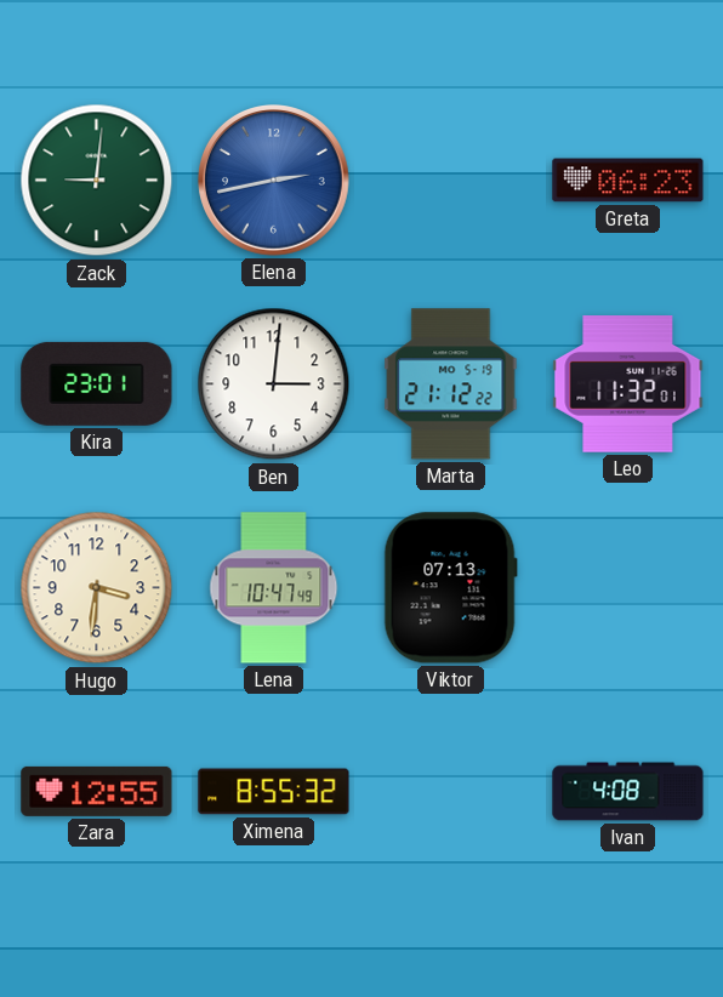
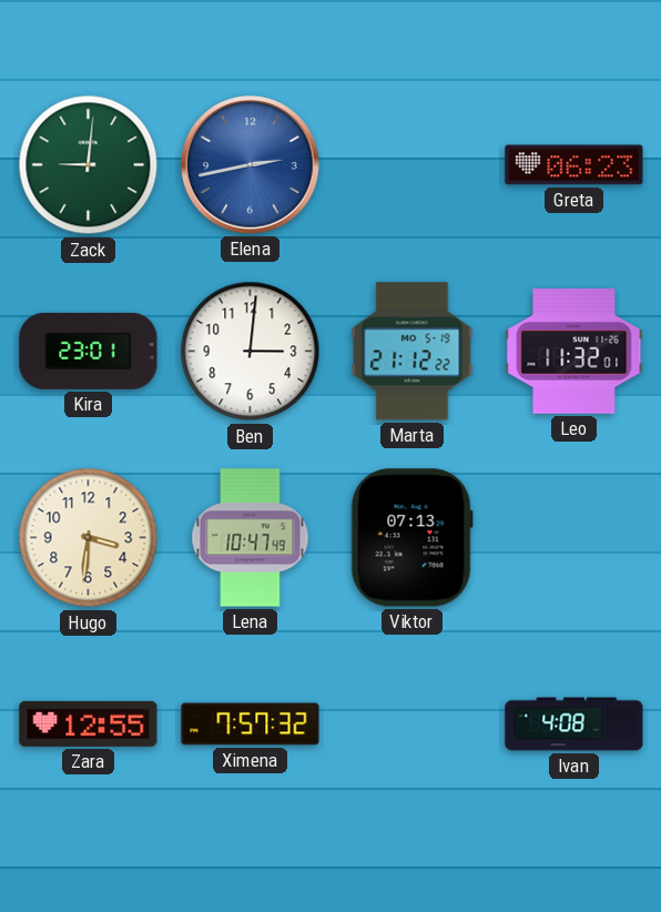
Ximena: 8:55 -> 7:57 (251, 724)
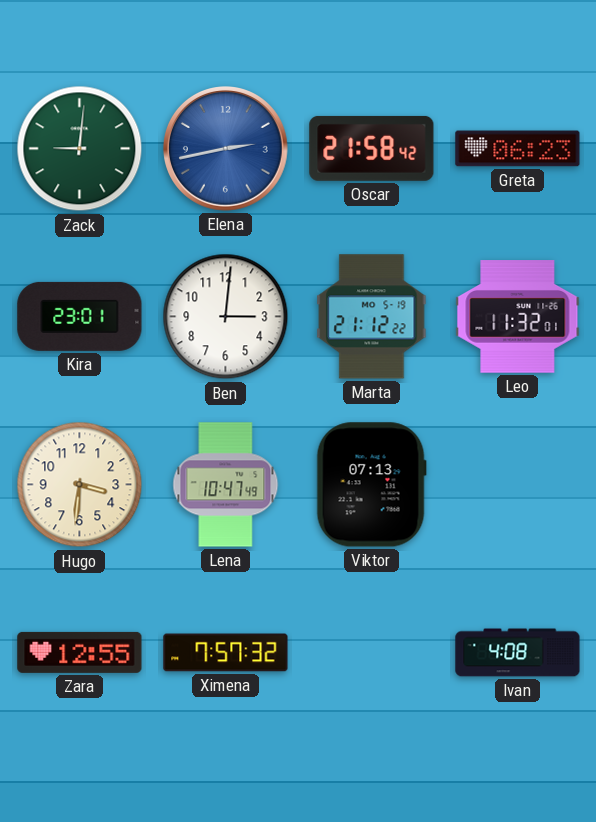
Oscar: none -> 21:58 (372, 148)
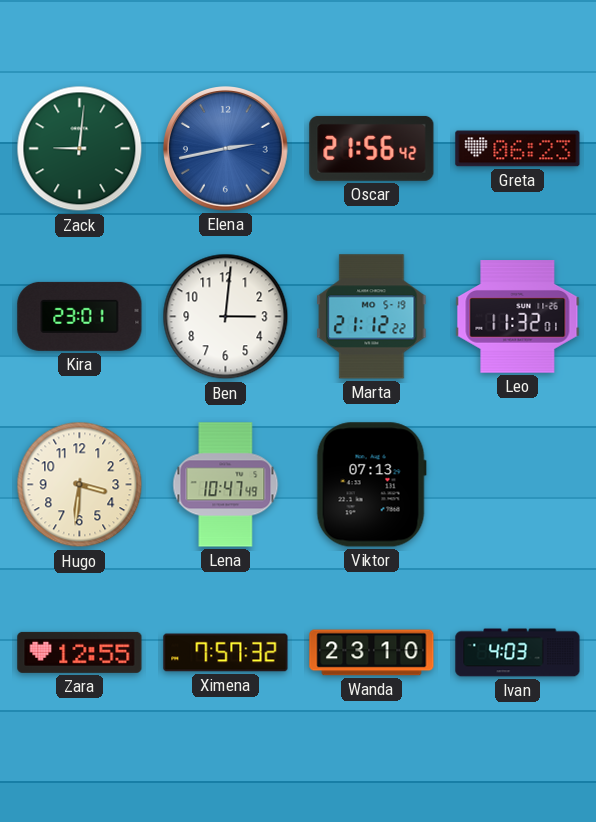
Oscar: 21:58 -> 21:56 (372, 148)
Wanda: none -> 23:10 (372, 653)
Ivan: 4:08 -> 4:03 (518, 653)
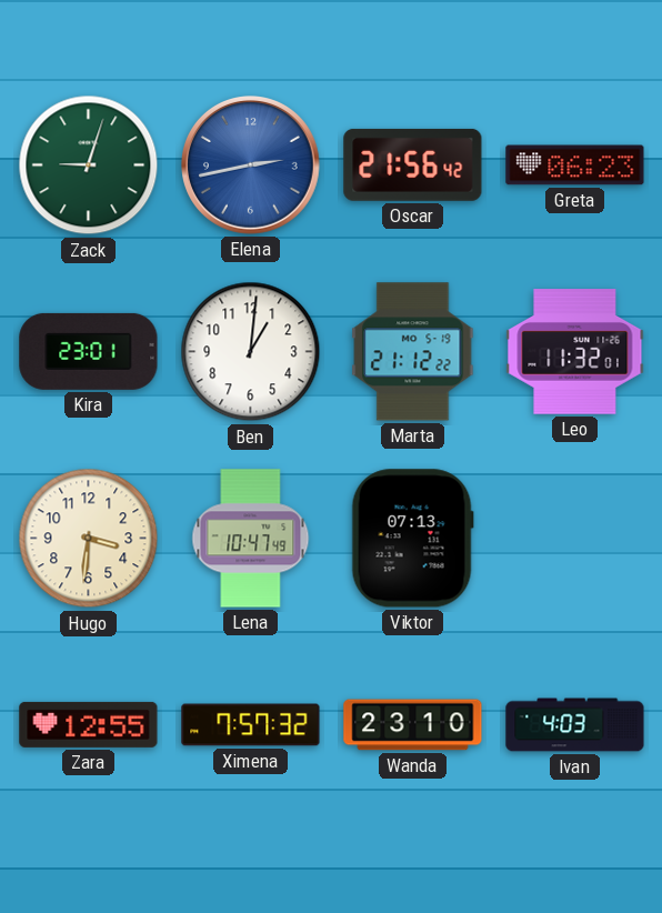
Zack: 9:01 -> 9:03 (89, 165)
Ben: 3:01 -> 1:01 (251, 352)
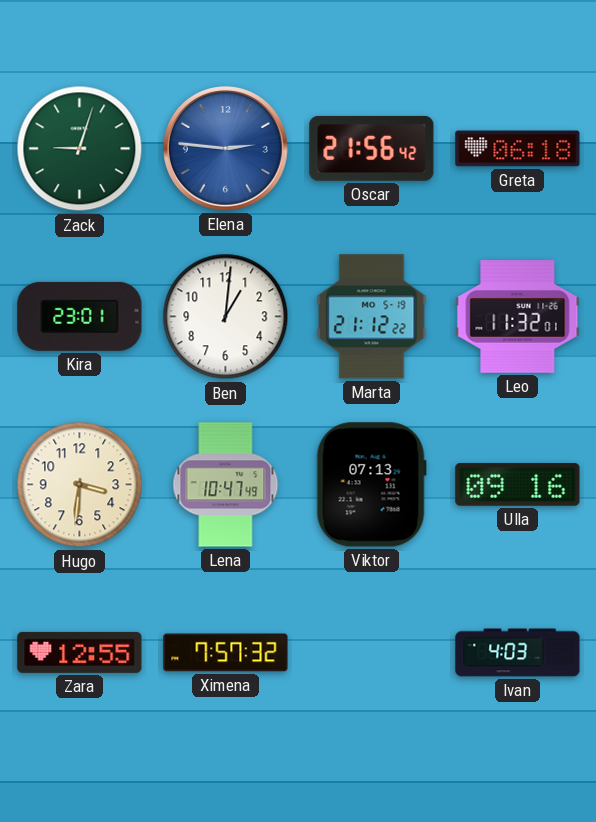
Elena: 2:43 -> 2:46 (226, 149)
Greta: 06:23 -> 06:18 (518, 149)
Ulla: none -> 09:16 (518, 485)
Wanda: 23:10 -> none (413, 725)
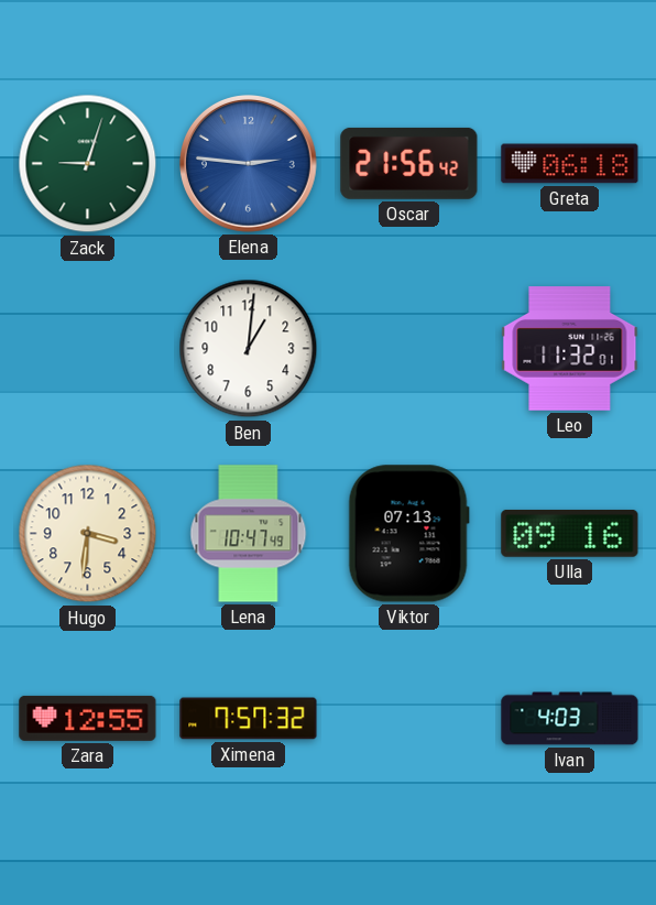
Kira: 23:01 -> none (80, 316)
Marta: 21:12 -> none (372, 317)
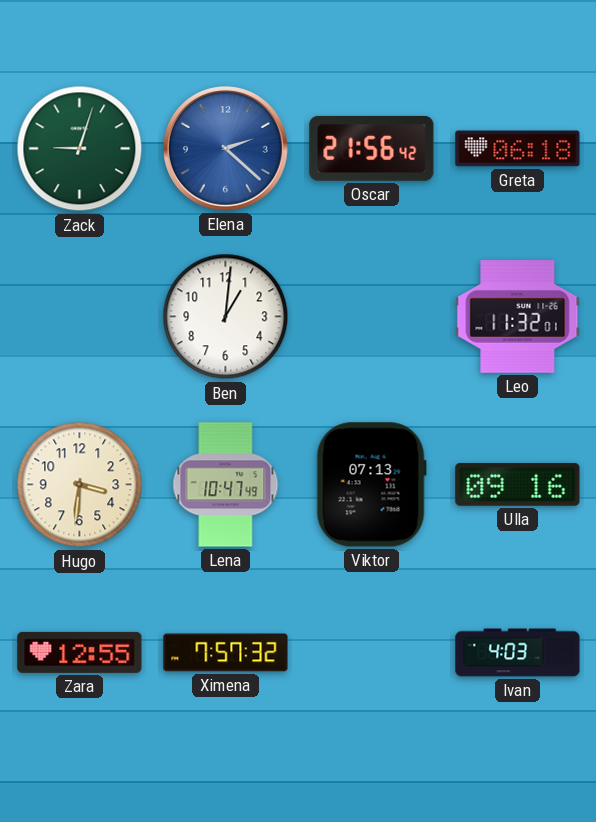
Elena: 2:46 -> 2:22 (226, 149)
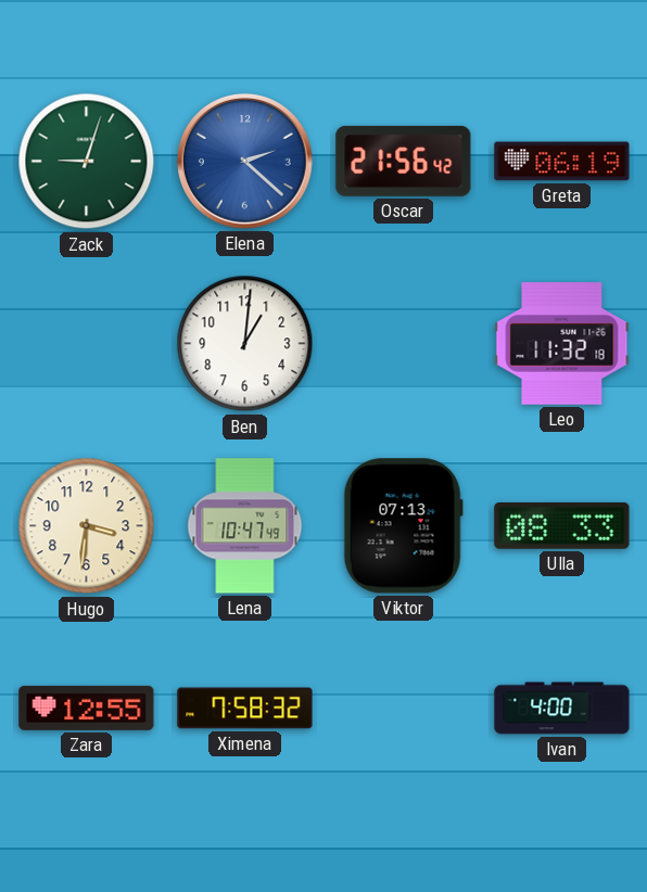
Greta: 06:18 -> 06:19 (562, 162)
Leo: 11:32:01 -> 11:32:18 (562, 344)
Ulla: 09:16 -> 08:33 (562, 526)
Ximena: 7:57 -> 7:58 (245, 709)
Ivan: 4:03 -> 4:00 (562, 709)
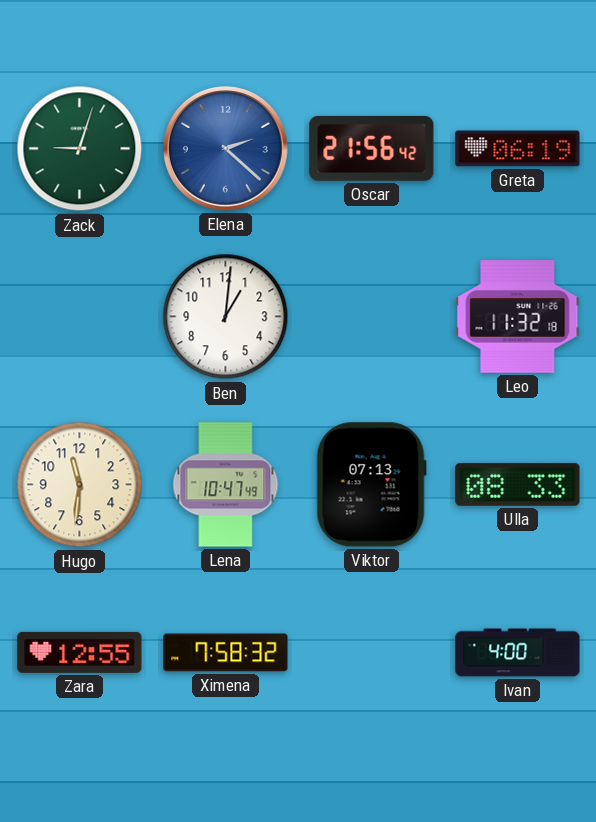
Hugo: 3:31 -> 11:31 (80, 485)
